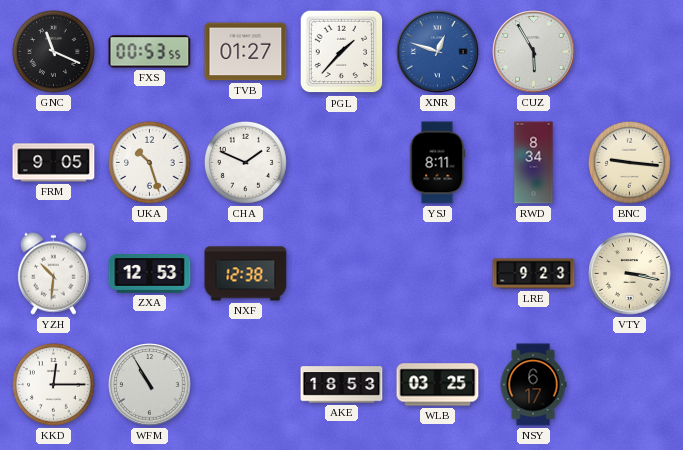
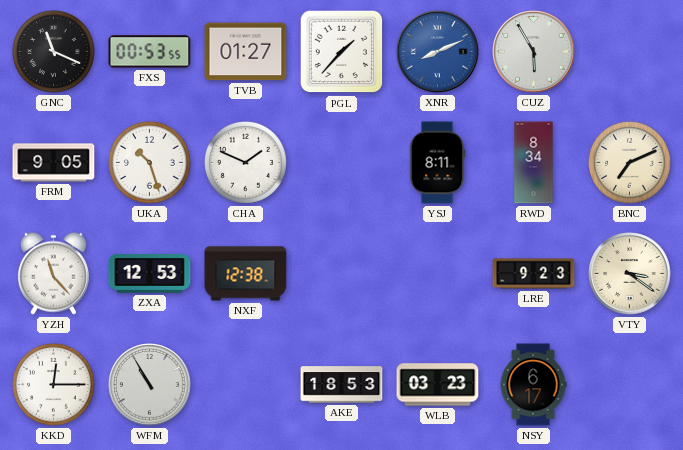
XNR: 12:48 -> 8:11 (438, 52)
BNC: 9:16 -> 7:11 (629, 162)
YZH: 10:31 -> 11:23 (53, 273)
VTY: 3:17 -> 3:21 (630, 274)
WLB: 03:25 -> 03:23 (438, 385)
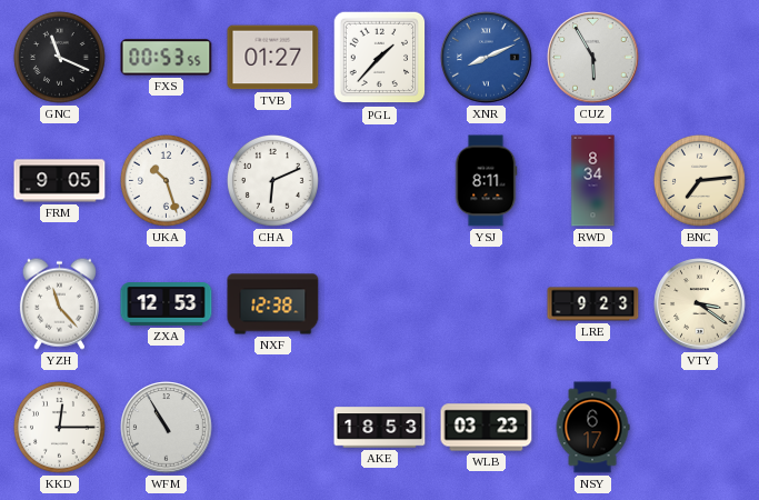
CHA: 1:49 -> 6:11 (272, 180)
BNC: 7:11 -> 7:14 (699, 180)
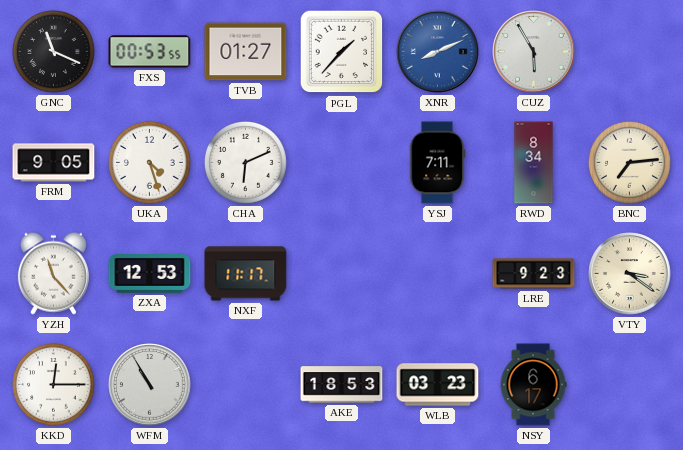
UKA: 10:27 -> 4:27 (149, 162)
YSJ: 8:11 -> 7:11 (437, 163)
NXF: 12:38 -> 11:17 (246, 274)
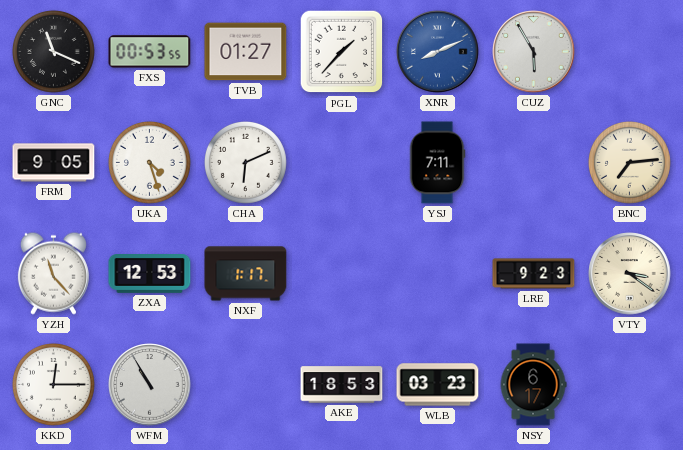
RWD: 8:34 -> none (534, 163)
NXF: 11:17 -> 1:17 (246, 274)
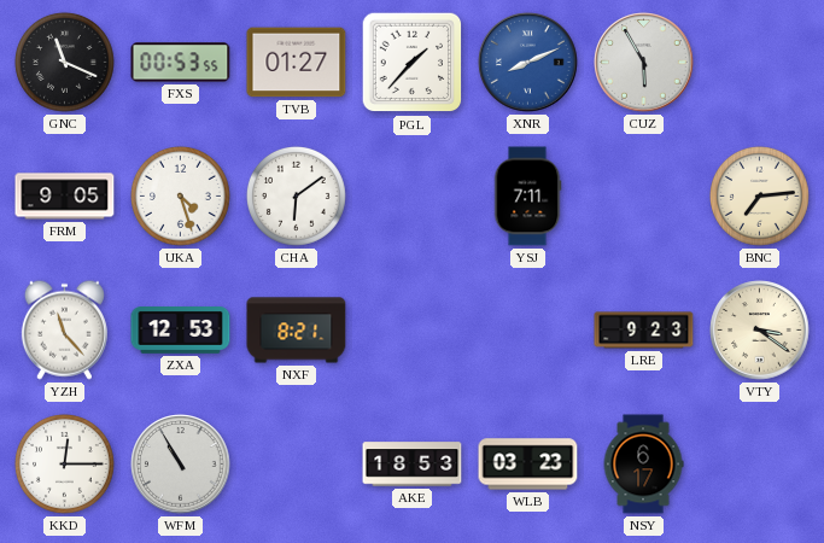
CHA: 6:11 -> 6:09 (296, 195)
NXF: 1:17 -> 8:21 (297, 331)
